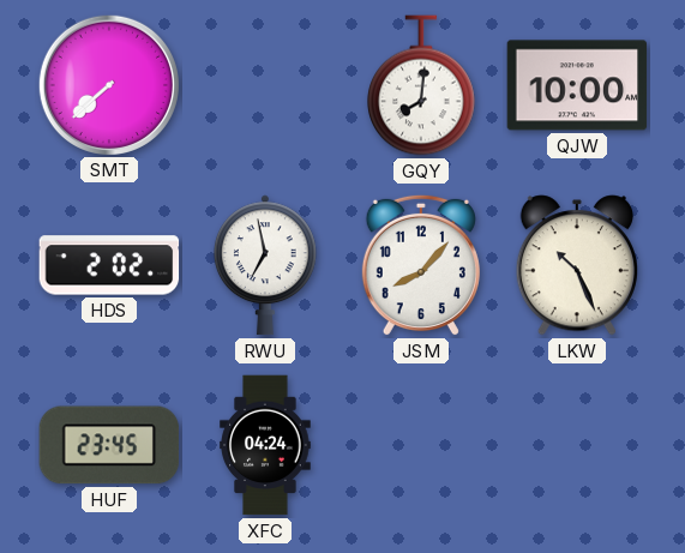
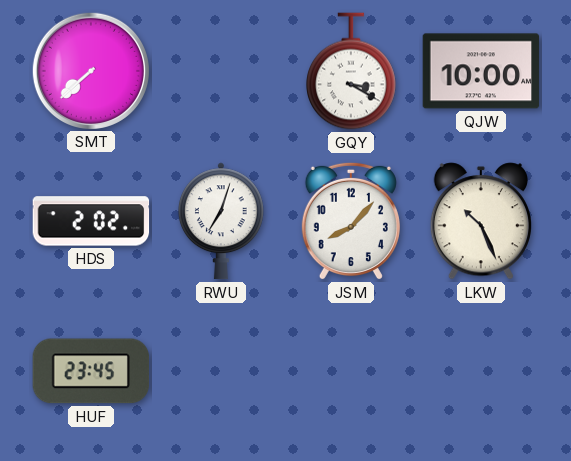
GQY: 8:01 -> 3:20 (351, 71)
RWU: 6:58 -> 7:03 (221, 221)
XFC: 04:24 -> none (265, 445)
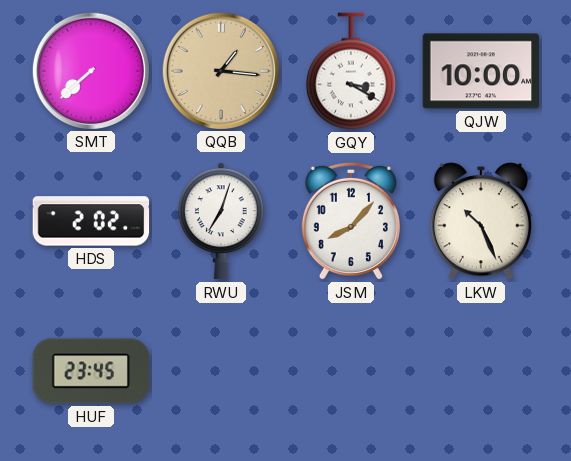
QQB: none -> 1:16 (220, 70)
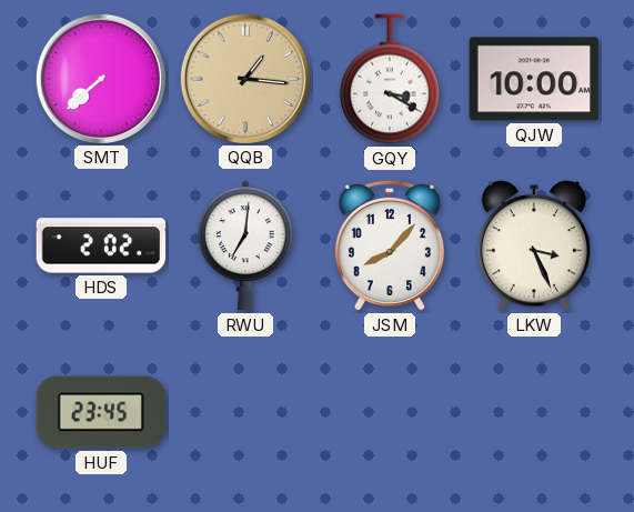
RWU: 7:03 -> 7:01 (245, 245)
LKW: 10:26 -> 3:26 (534, 245)
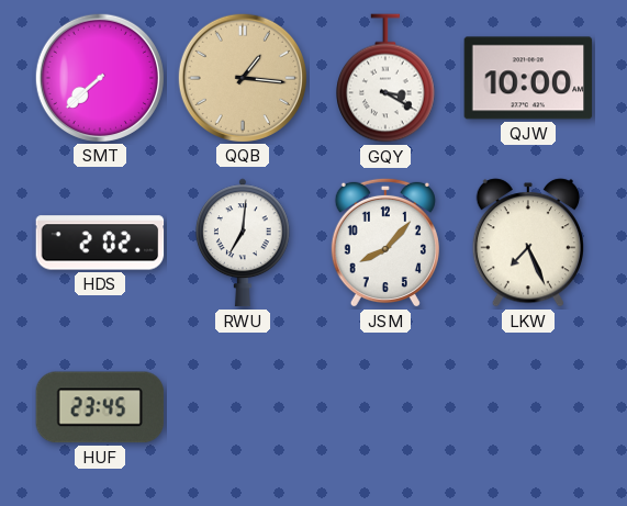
LKW: 3:26 -> 7:26 (528, 243)
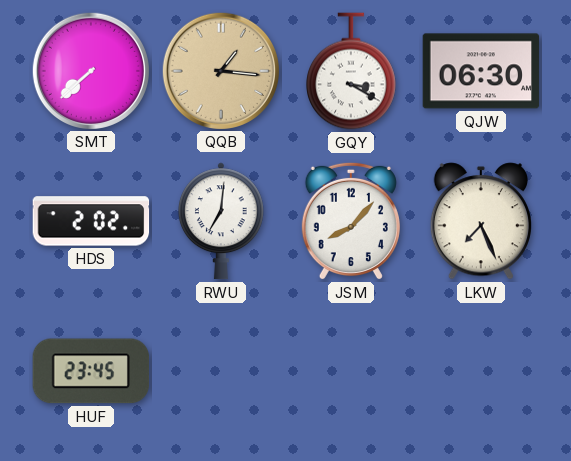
QJW: 10:00 -> 06:30 (481, 71)
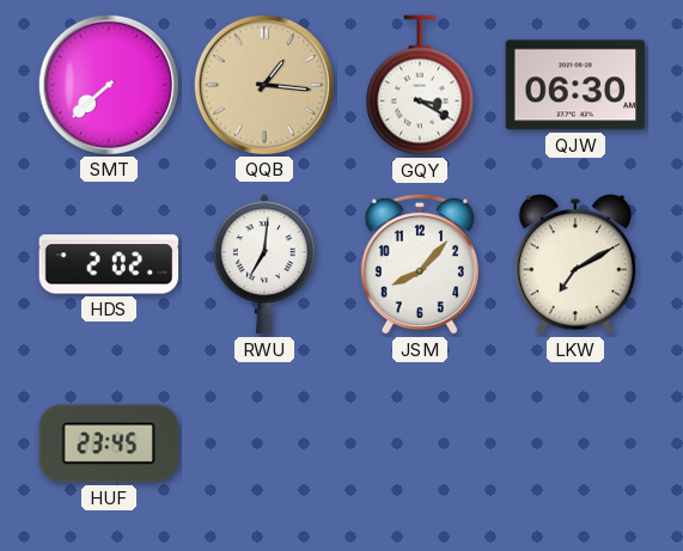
LKW: 7:26 -> 7:10 (575, 264)
